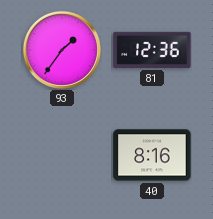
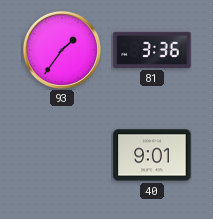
81: 12:36 -> 3:36 (152, 50)
40: 8:16 -> 9:01 (152, 155)
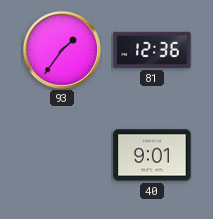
81: 3:36 -> 12:36 (152, 50)
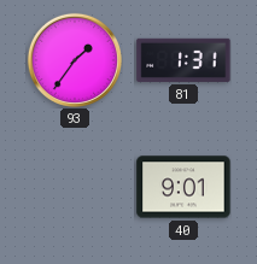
81: 12:36 -> 1:31 (183, 60)
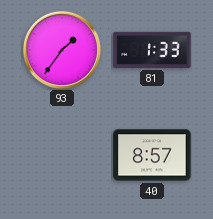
81: 1:31 -> 1:33 (152, 50)
40: 9:01 -> 8:57 (152, 155)
